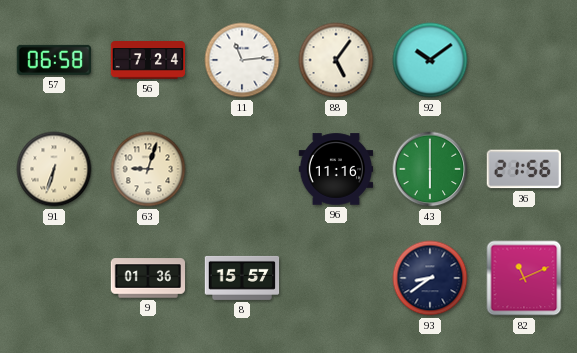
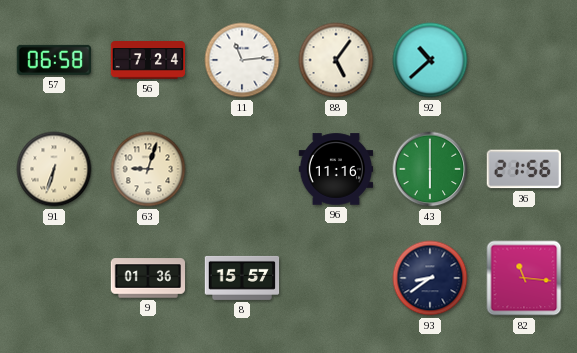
92: 10:09 -> 10:38 (430, 60)
82: 11:11 -> 11:16 (524, 278)
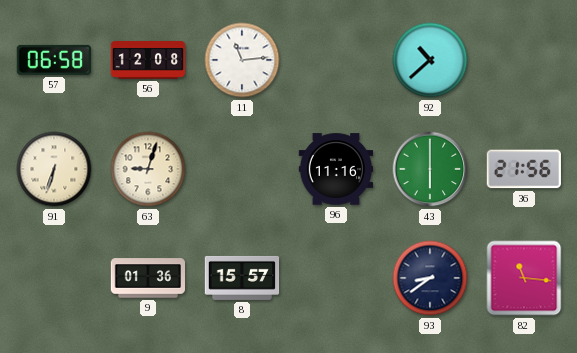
56: 7:24 -> 12:08 (148, 60)
88: 5:06 -> none (336, 60)
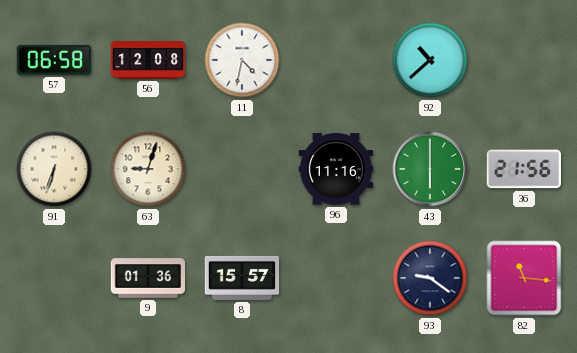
11: 11:14 -> 4:32 (242, 60)
93: 8:39 -> 9:21 (430, 278)
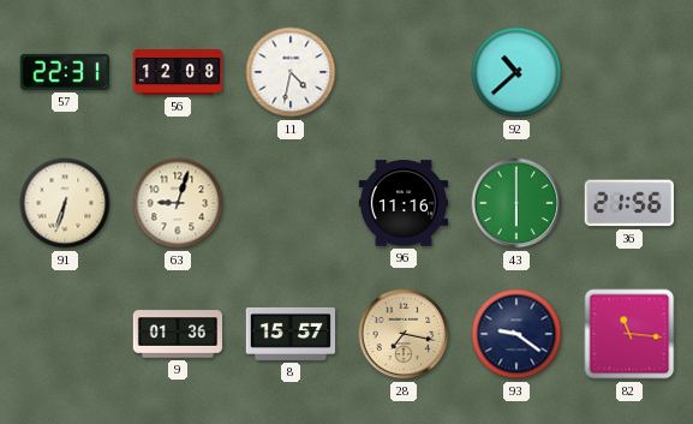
57: 06:58 -> 22:31 (65, 72)
28: none -> 7:17 (404, 334)
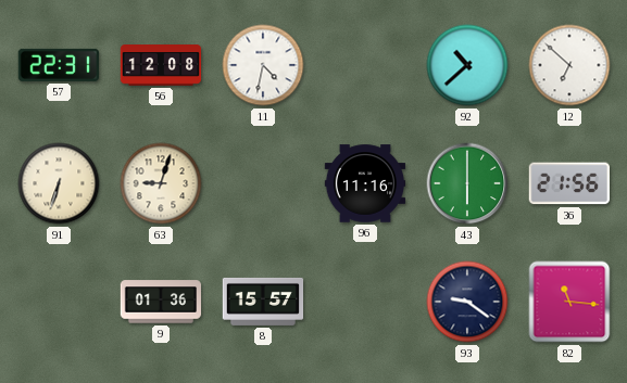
12: none -> 6:52 (569, 65)
28: 7:17 -> none (404, 334)
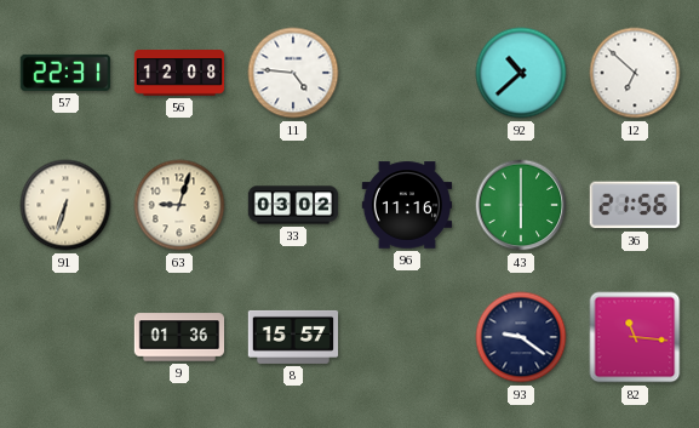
11: 4:32 -> 4:46 (293, 73)
33: none -> 03:02 (293, 205)
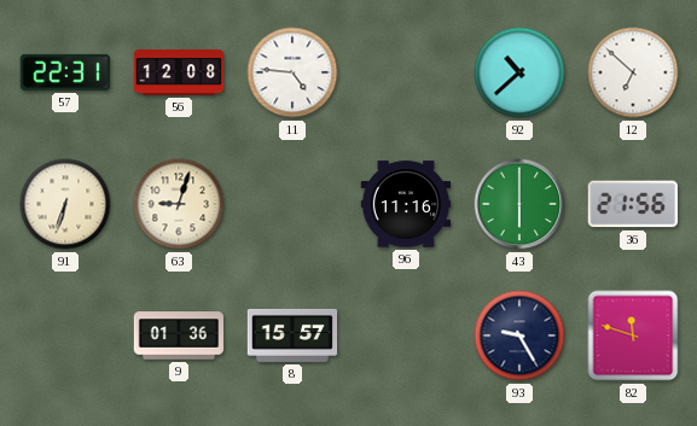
33: 03:02 -> none (293, 205)
93: 9:21 -> 9:25 (519, 335)
82: 11:16 -> 11:48 (633, 335)
